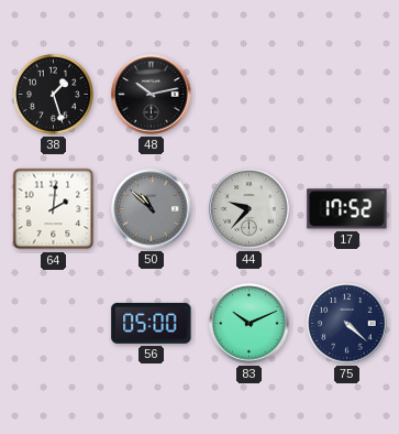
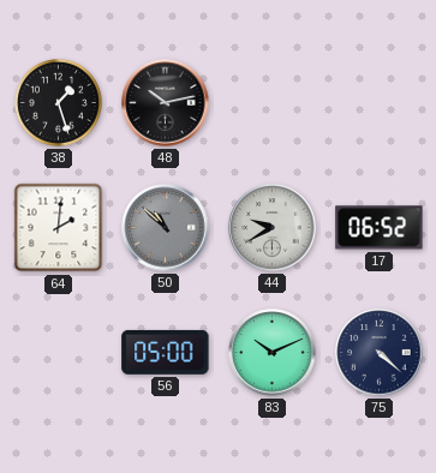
44: 9:37 -> 9:40 (273, 228)
17: 17:52 -> 06:52 (380, 228)
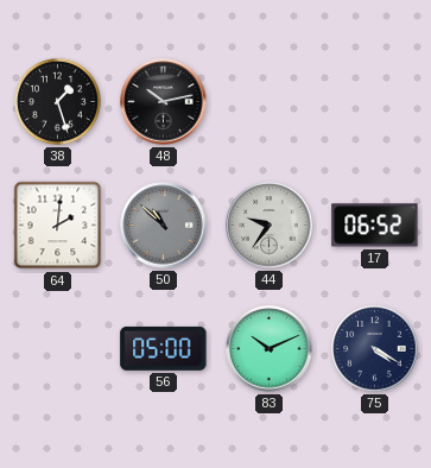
44: 9:40 -> 9:36 (270, 226)
75: 4:22 -> 4:20 (375, 349)
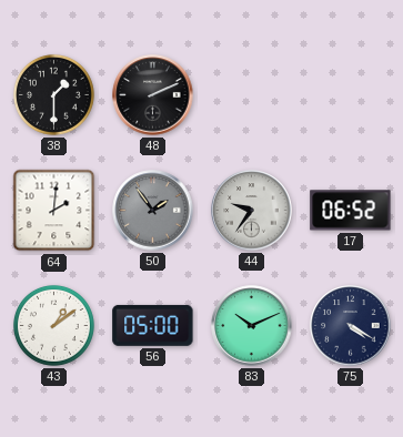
38: 1:27 -> 1:30 (53, 94)
48: 10:13 -> 2:11 (153, 95)
50: 10:52 -> 1:54 (153, 211)
43: none -> 1:09 (53, 325)
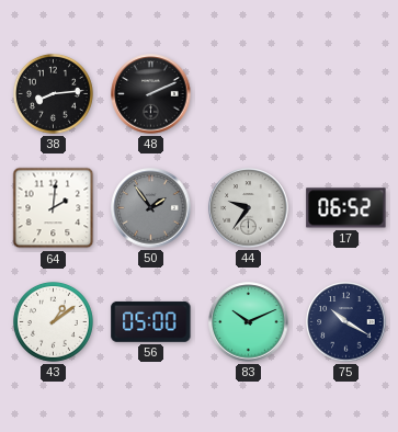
38: 1:30 -> 8:14 (53, 93)
75: 4:20 -> 10:20 (346, 322)
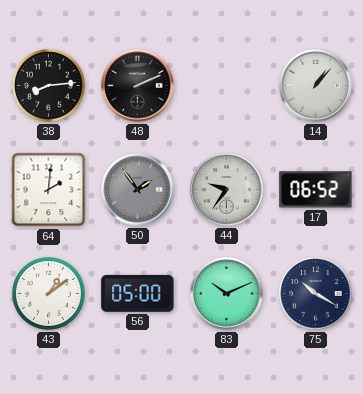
14: none -> 1:07 (316, 86)
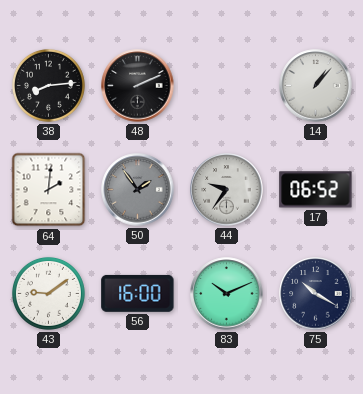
43: 1:09 -> 9:09 (48, 293)
56: 05:00 -> 16:00 (138, 293)
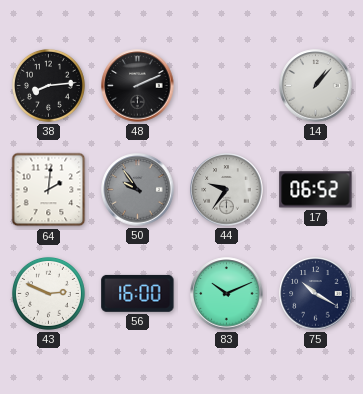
50: 1:54 -> 9:54 (138, 190)
43: 9:09 -> 2:49 (48, 293)
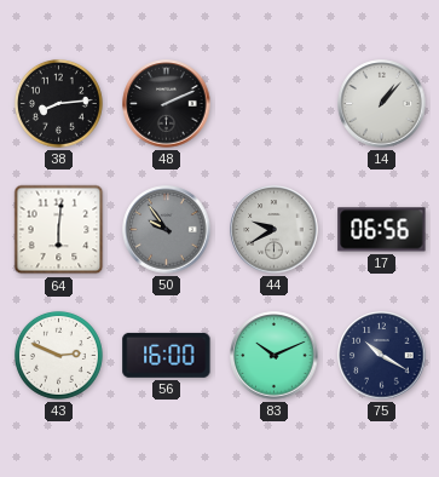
64: 2:01 -> 6:01 (59, 230)
44: 9:36 -> 9:40 (275, 230)
17: 06:52 -> 06:56 (382, 230)
